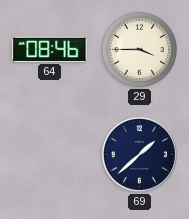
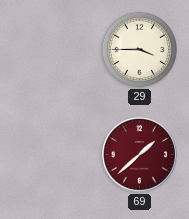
64: 08:46 -> none (50, 49)
69 dial: navy -> burgundy (140, 155)
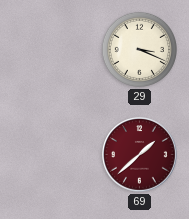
29: 3:45 -> 3:19 (139, 49)
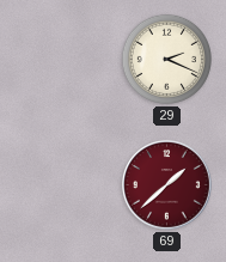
29: 3:19 -> 2:19 (166, 59)
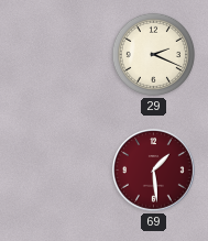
69: 1:38 -> 1:29 (154, 171)
